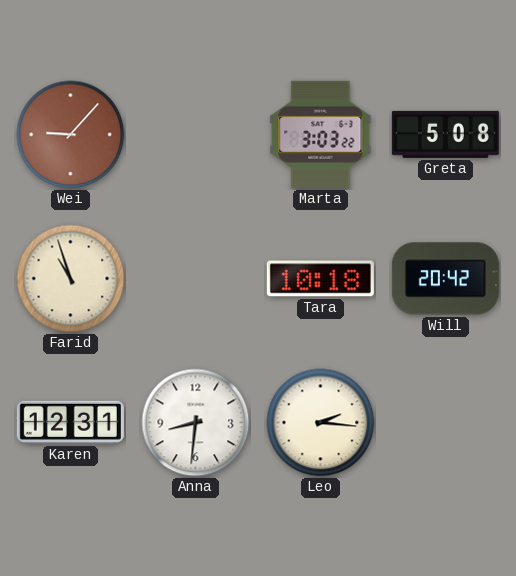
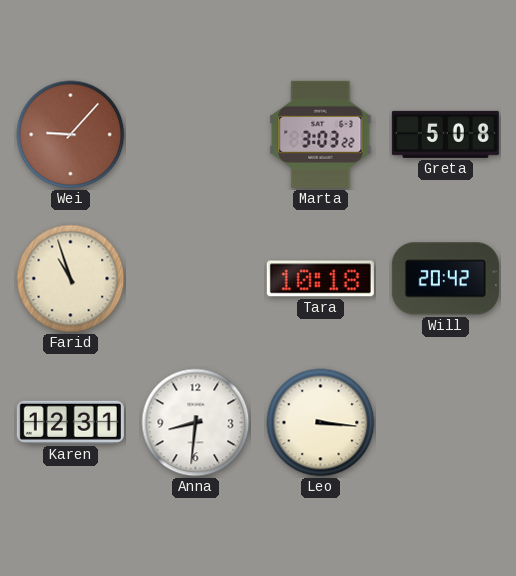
Leo: 2:16 -> 3:16 (321, 423)
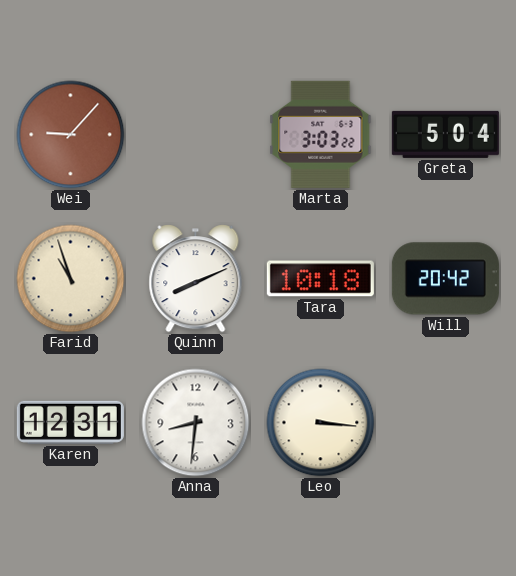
Greta: 5:08 -> 5:04 (445, 134)
Quinn: none -> 8:11 (196, 279)
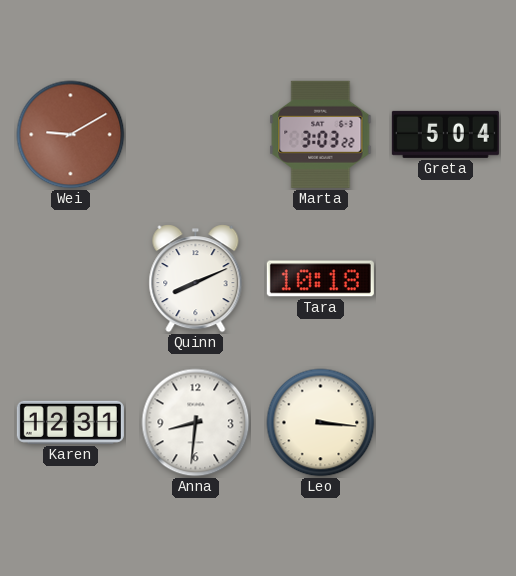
Wei: 9:07 -> 9:10 (71, 135)
Farid: 10:57 -> none (71, 279)
Will: 20:42 -> none (445, 279)
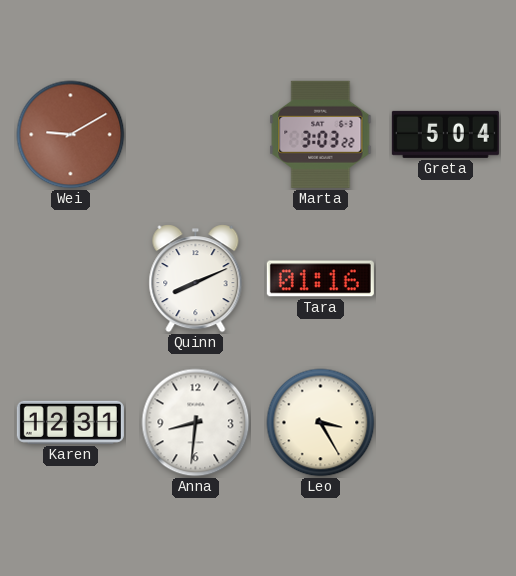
Tara: 10:18 -> 01:16 (320, 279)
Leo: 3:16 -> 3:25 (321, 423)
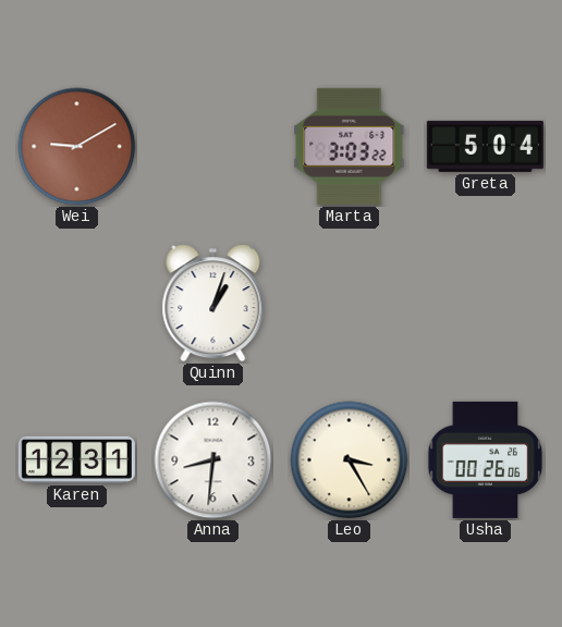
Quinn: 8:11 -> 1:03 (213, 304)
Tara: 01:16 -> none (320, 279)
Usha: none -> 00:26 (486, 459)
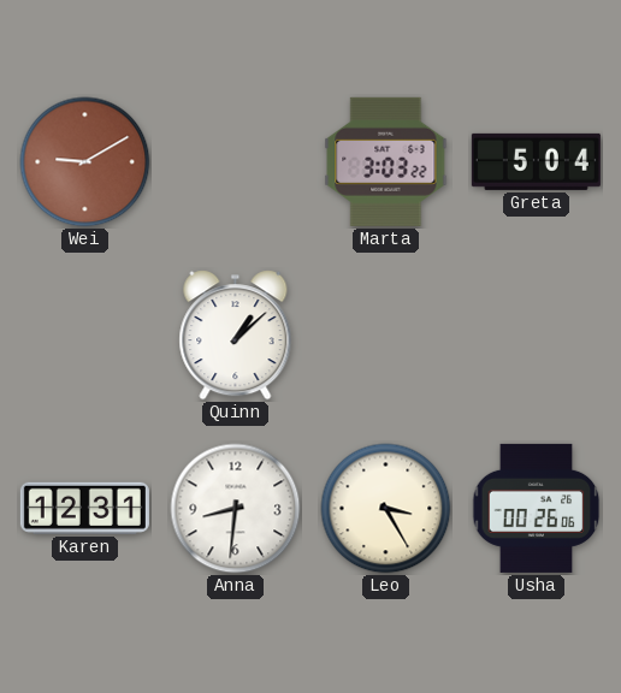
Quinn: 1:03 -> 1:08 (236, 336)
